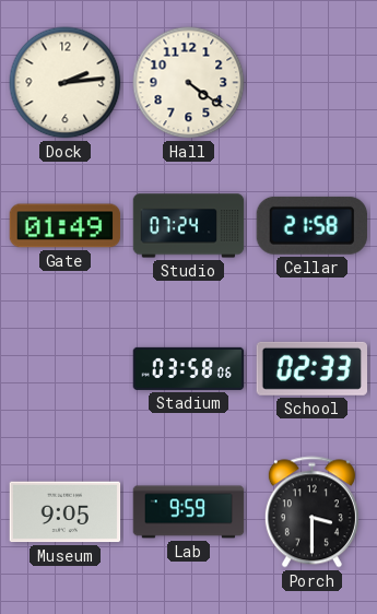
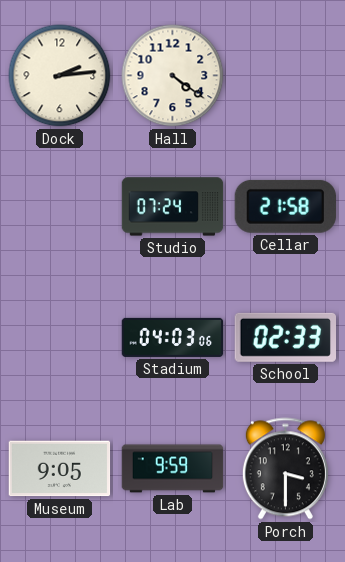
Gate: 01:49 -> none (66, 226)
Stadium: 03:58 -> 04:03 (173, 337)
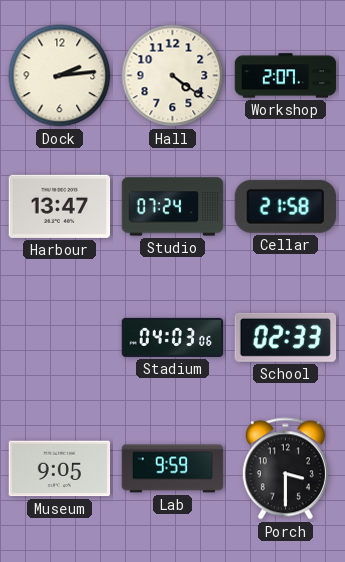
Workshop: none -> 2:07 (286, 76)
Harbour: none -> 13:47 (60, 206)
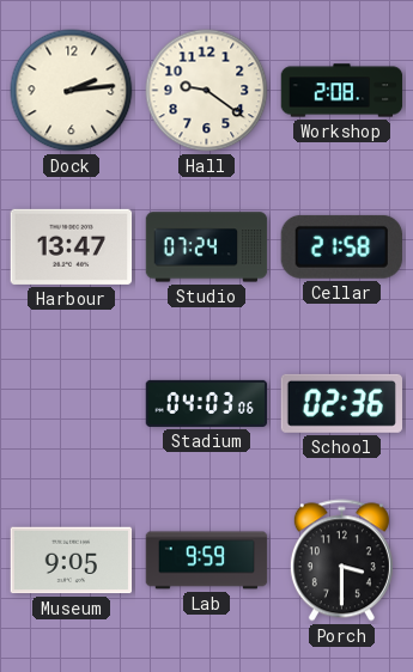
Hall: 4:21 -> 9:21 (207, 91)
Workshop: 2:07 -> 2:08 (342, 91)
School: 02:33 -> 02:36 (341, 403)
